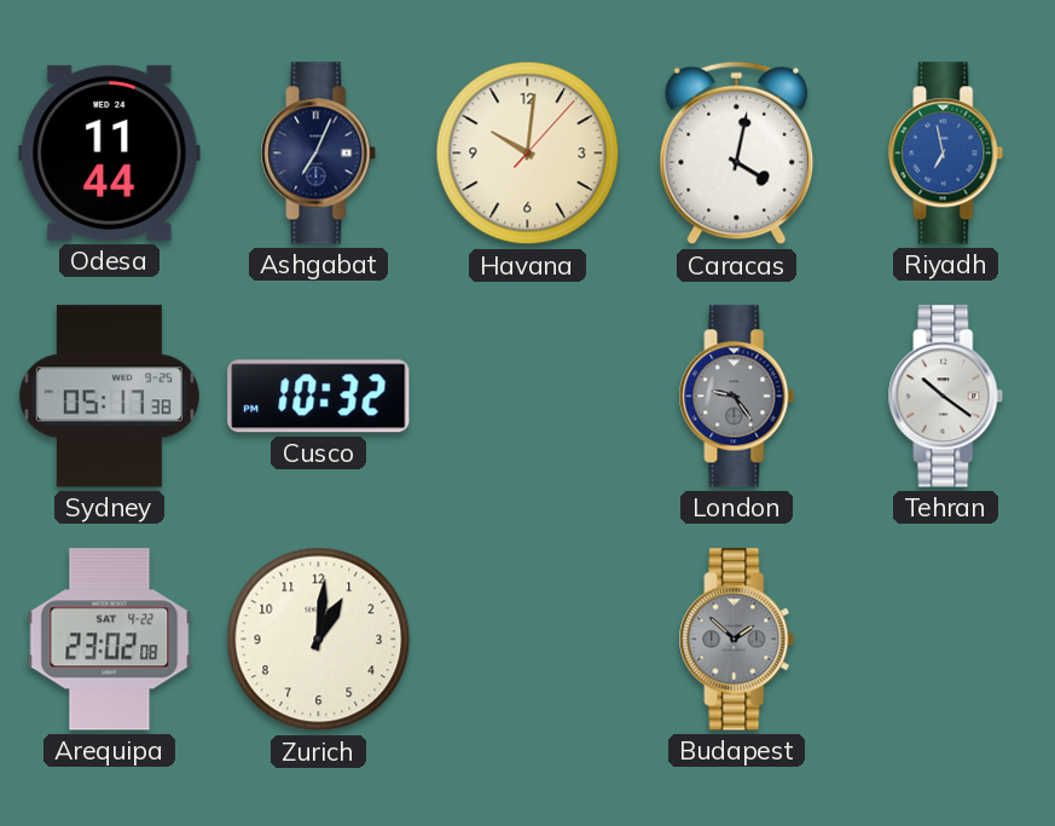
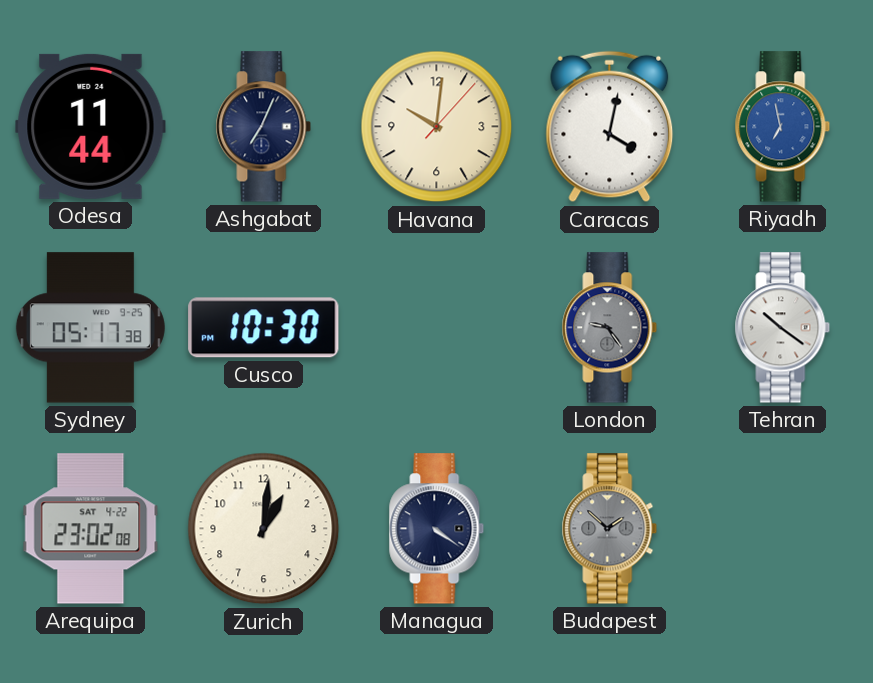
Cusco: 10:32 -> 10:30 (264, 328)
Managua: none -> 4:21 (437, 529)
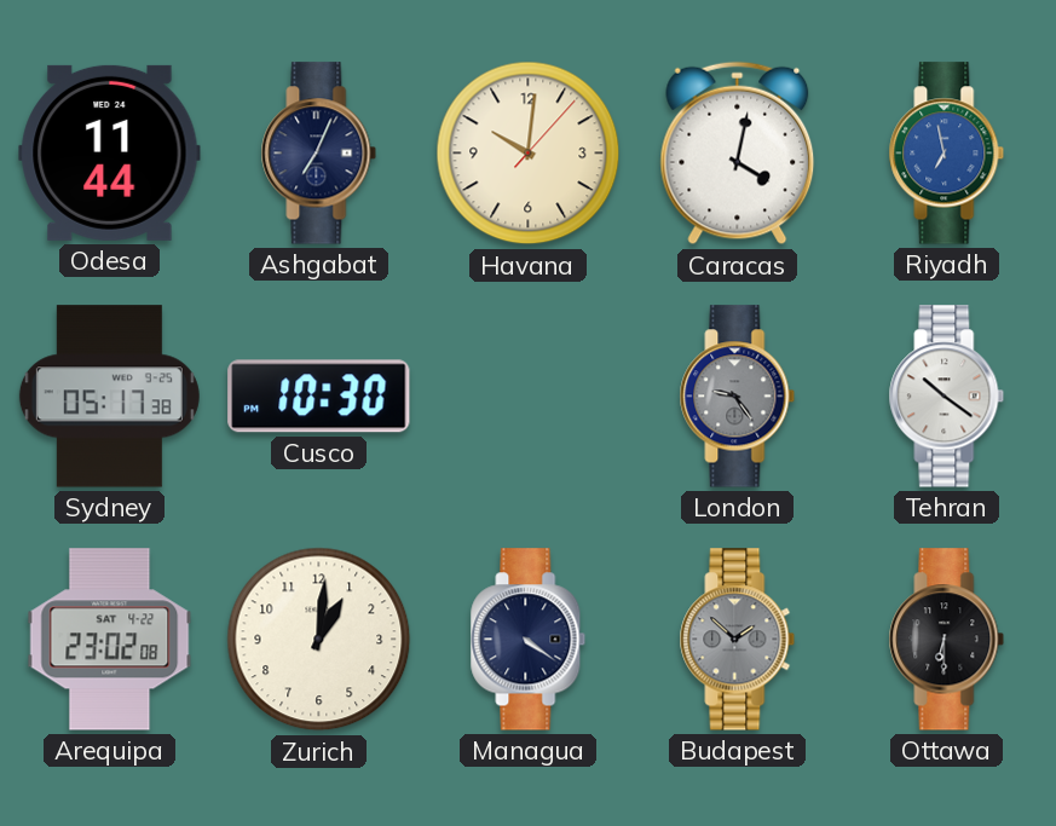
Ottawa: none -> 6:30 (947, 640)
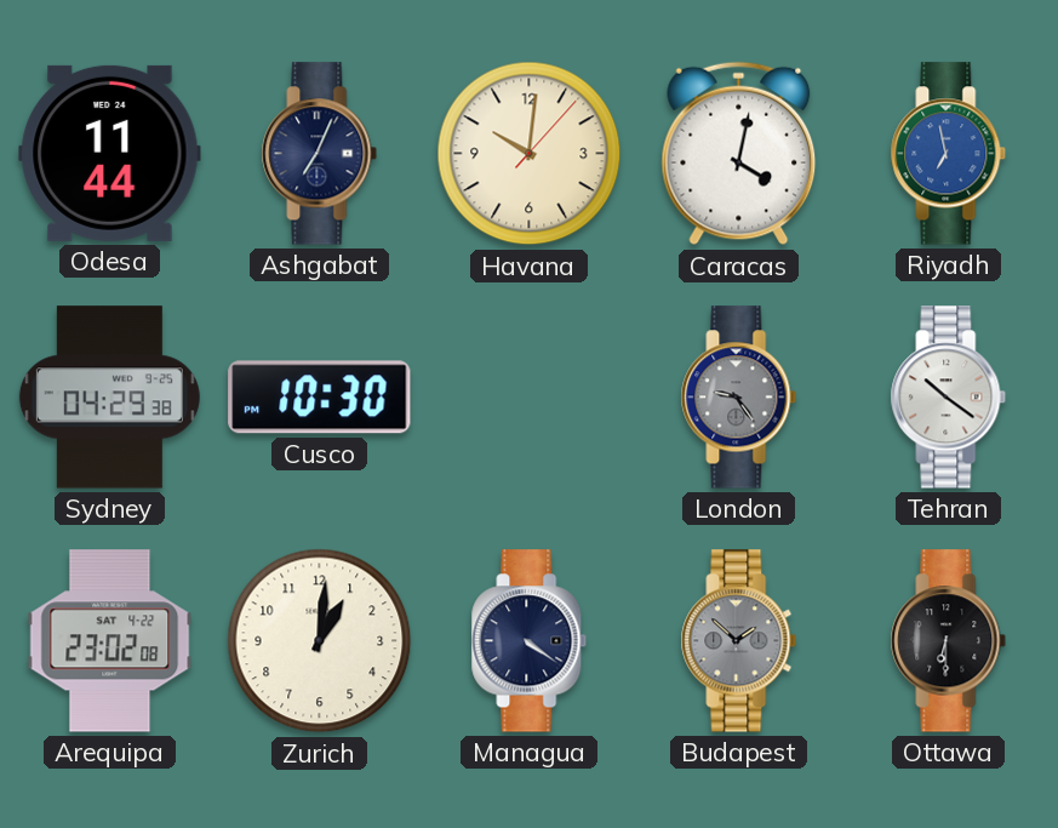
Sydney: 05:17 -> 04:29 (109, 398)
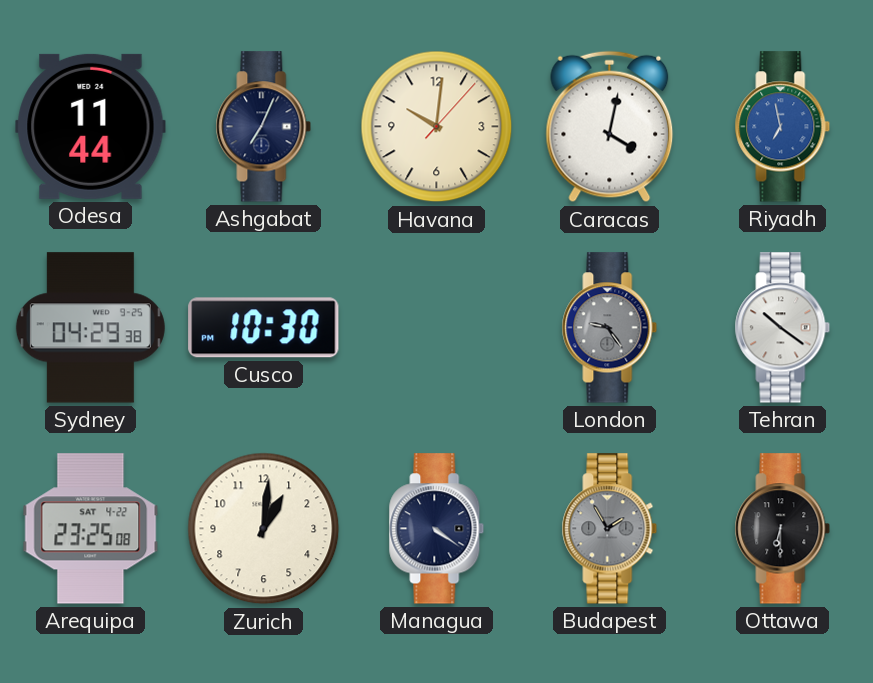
Arequipa: 23:02 -> 23:25 (91, 529)
Budapest: 1:52 -> 1:55 (610, 529)
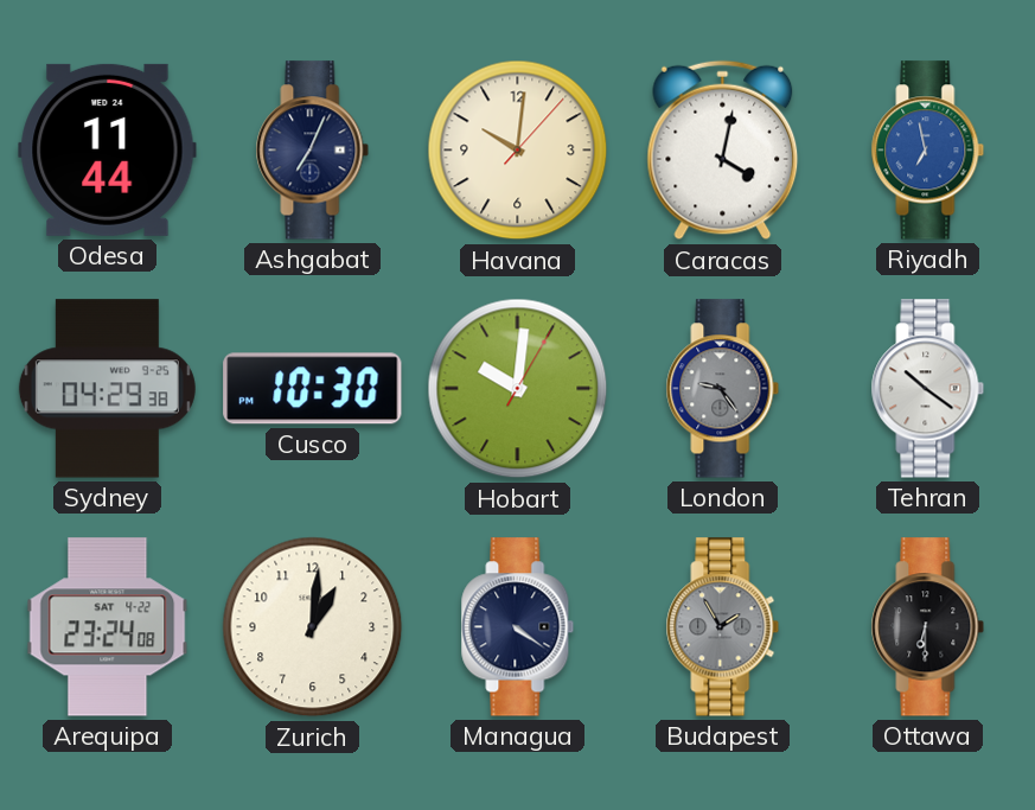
Hobart: none -> 10:01 (518, 389)
Arequipa: 23:25 -> 23:24 (108, 627)
